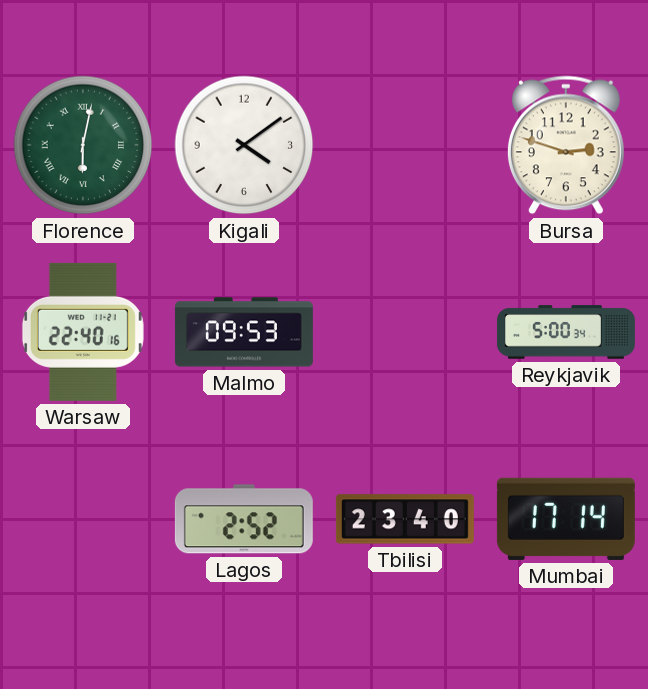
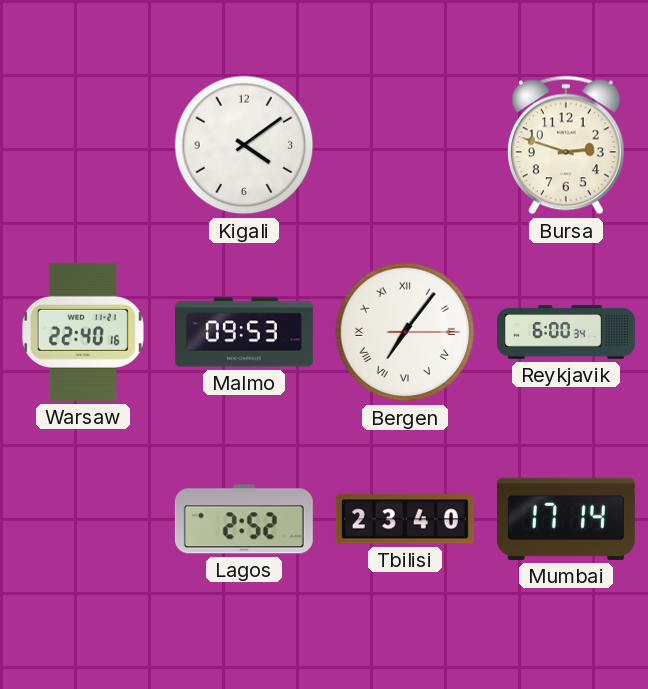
Florence: 6:02 -> none (83, 145)
Bergen: none -> 7:06 (405, 332)
Reykjavik: 5:00 -> 6:00 (566, 332)
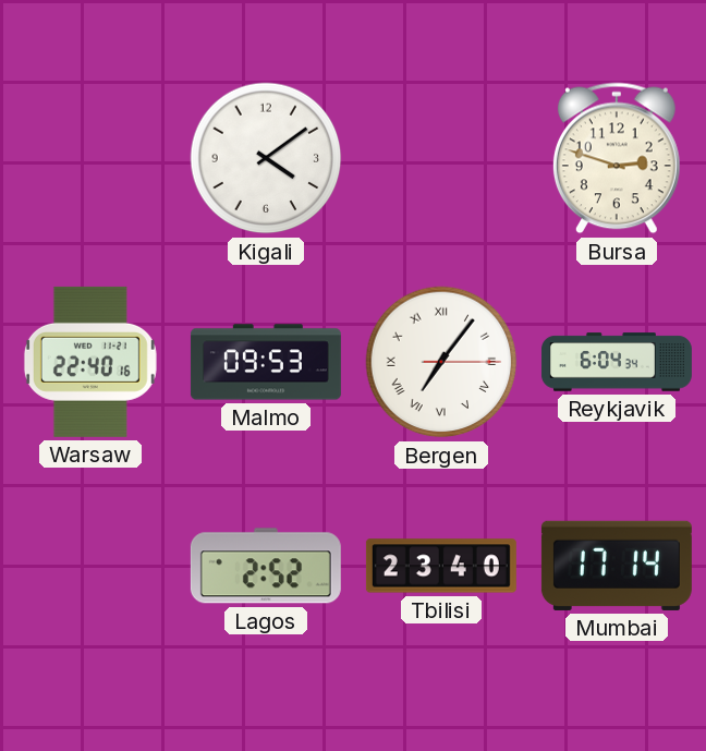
Reykjavik: 6:00 -> 6:04 (617, 362)
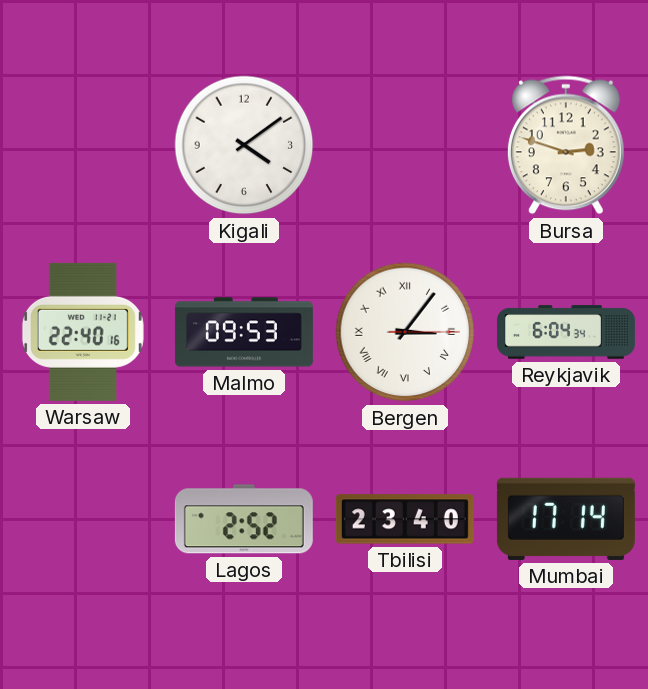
Bergen: 7:06 -> 3:06 (405, 332)
